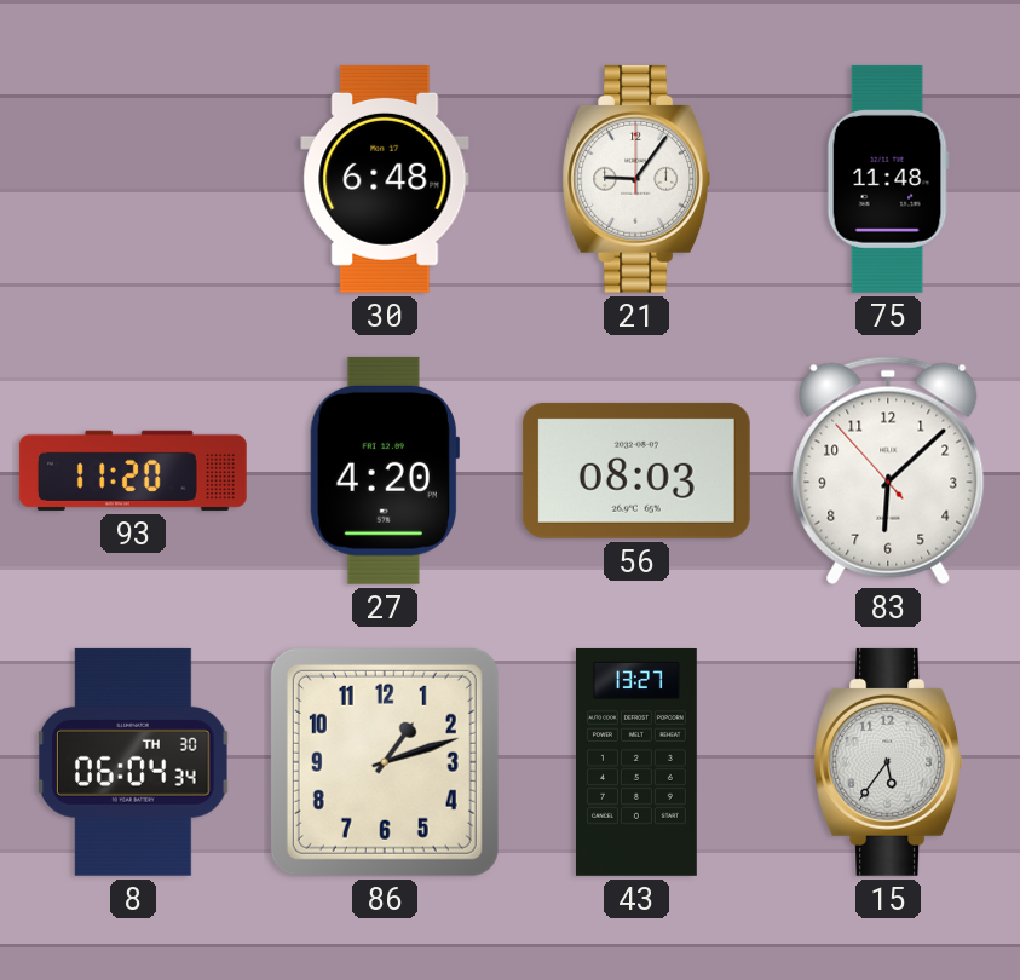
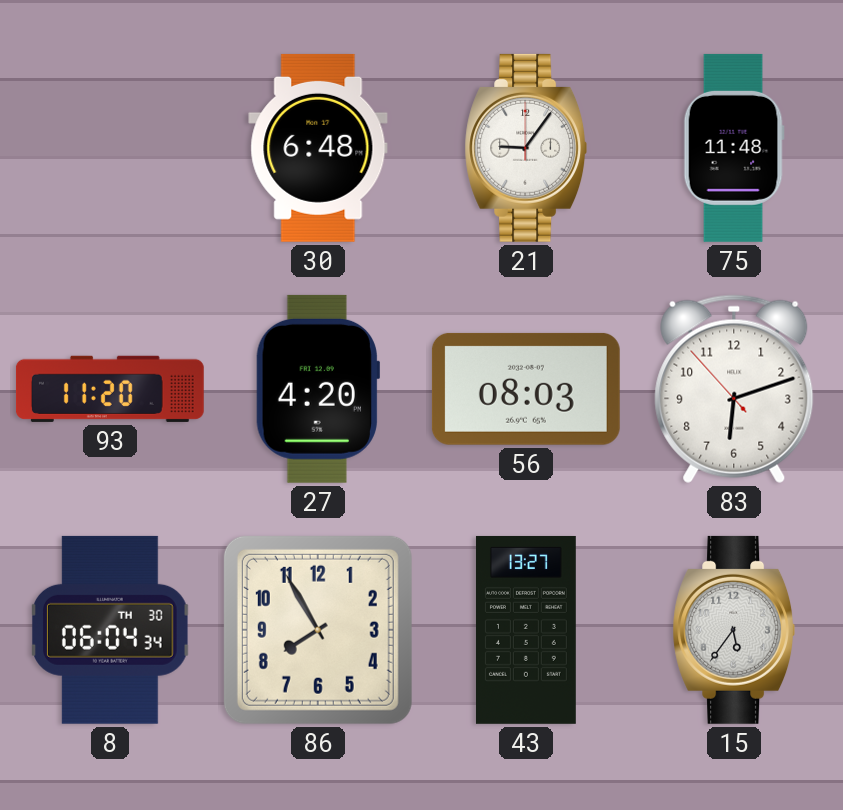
83: 6:07 -> 6:11 (734, 389)
86: 1:12 -> 7:55 (318, 630)
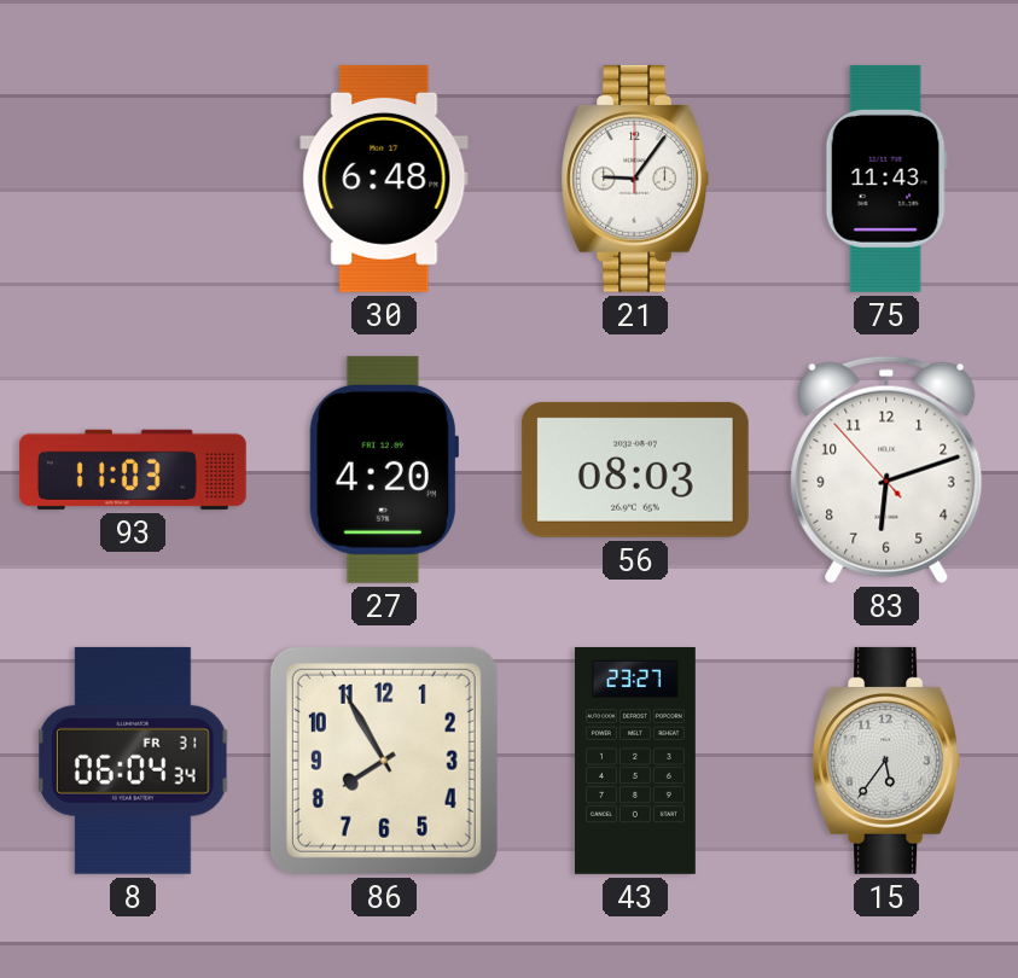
75: 11:48 -> 11:43 (886, 179)
93: 11:20 -> 11:03 (133, 470)
8 date: TH 30 -> FR 31 (134, 761)
43: 13:27 -> 23:27 (635, 761)
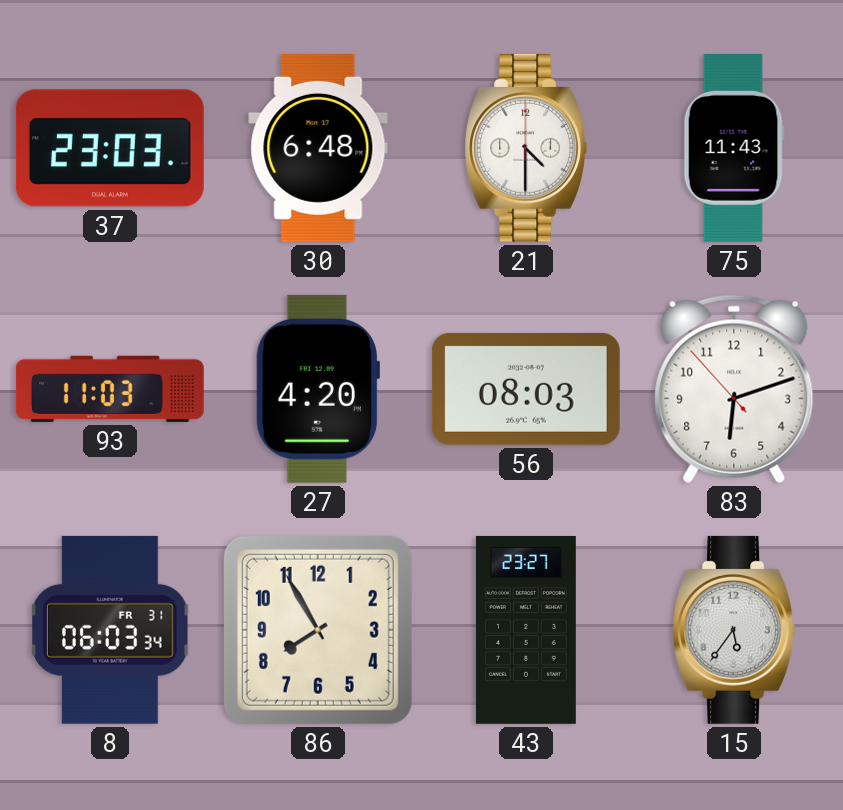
37: none -> 23:03 (110, 148)
21: 9:06 -> 4:30 (526, 148)
8: 06:04 -> 06:03 (111, 630)
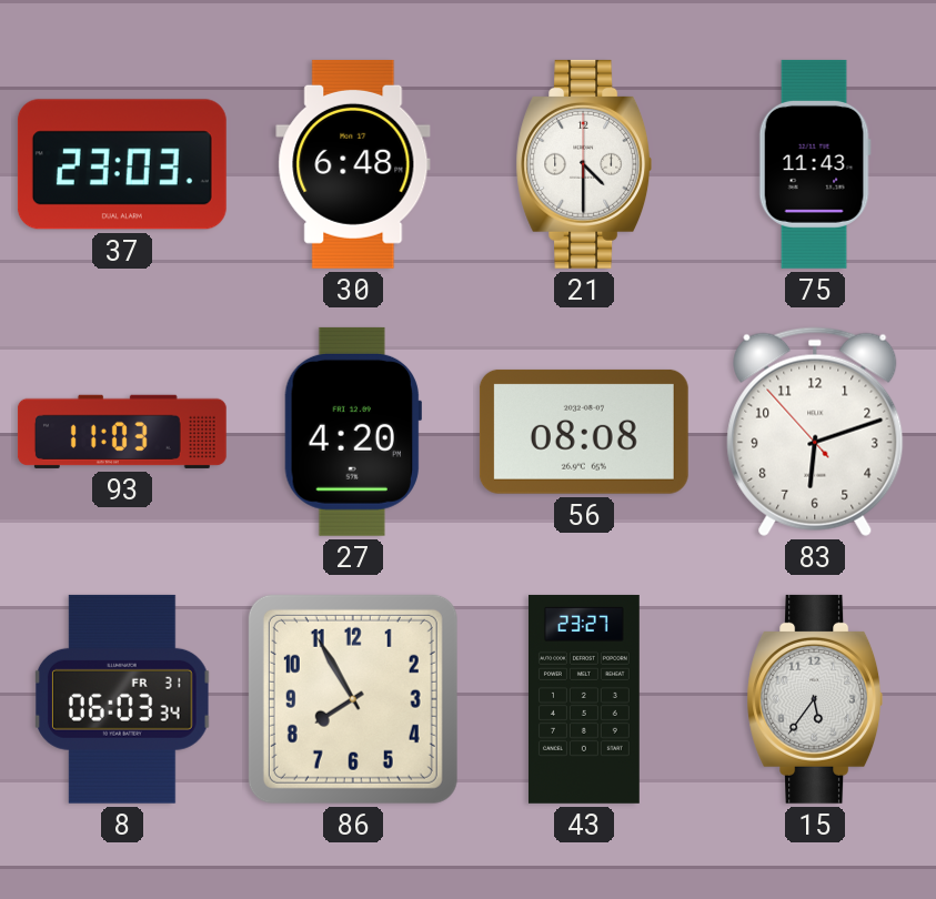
56: 08:03 -> 08:08 (584, 432)
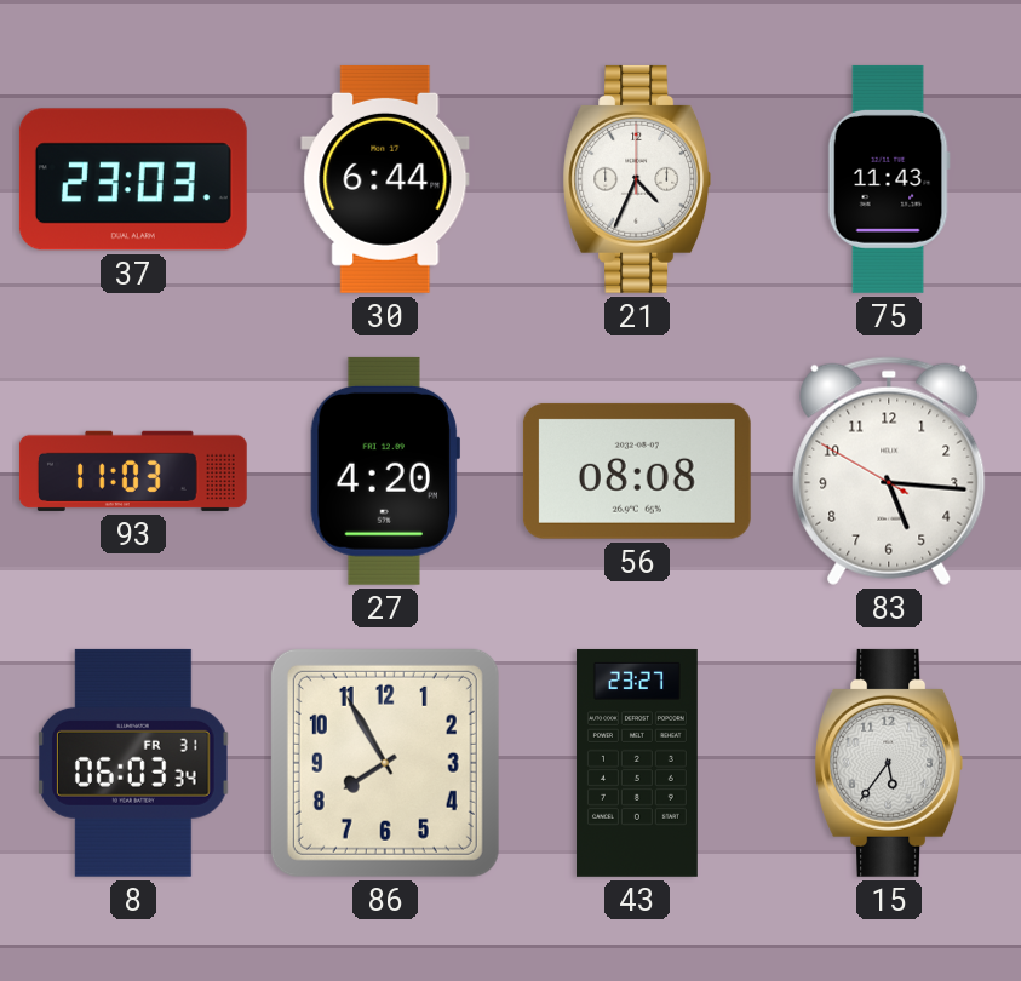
30: 6:48 -> 6:44 (385, 179)
21: 4:30 -> 4:34 (637, 179)
83: 6:11 -> 5:15 (889, 471)
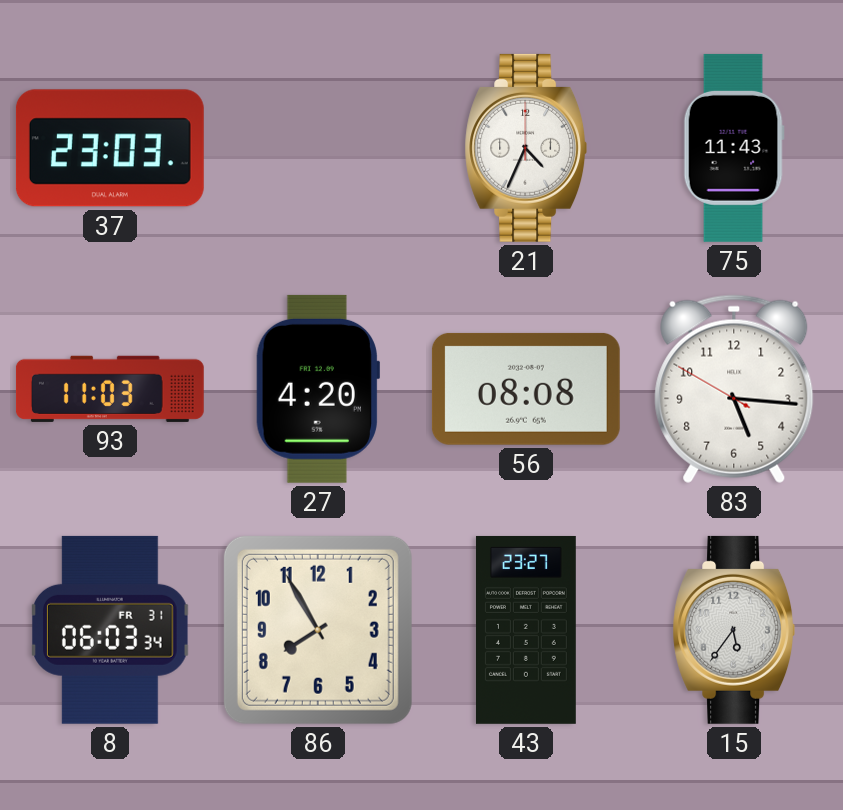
30: 6:44 -> none (385, 179)
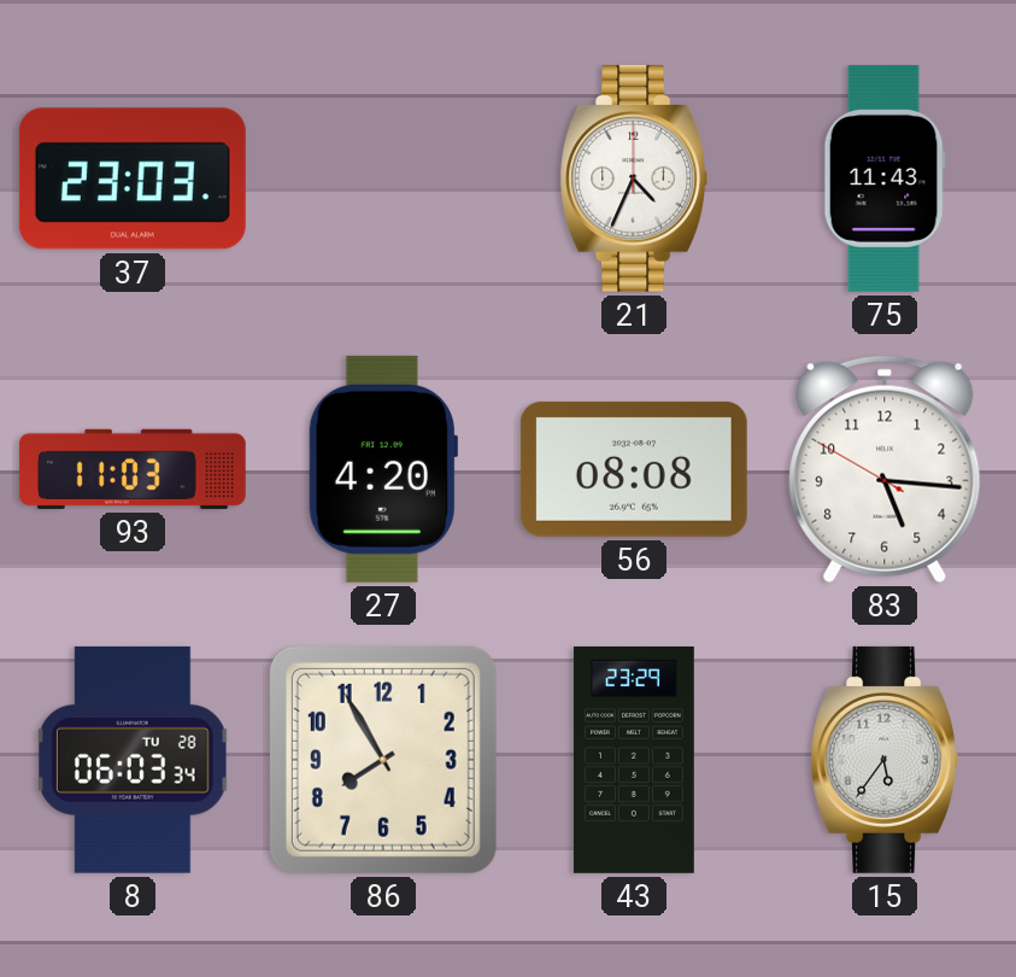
8 date: FR 31 -> TU 28 (134, 760)
43: 23:27 -> 23:29 (634, 760)
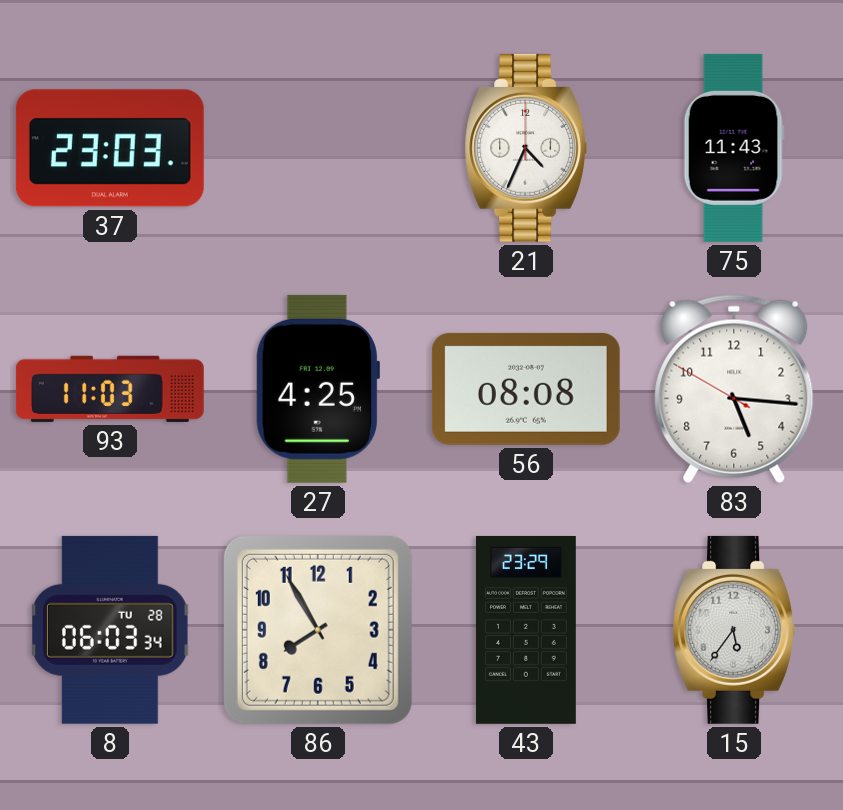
27: 4:20 -> 4:25 (317, 389)
